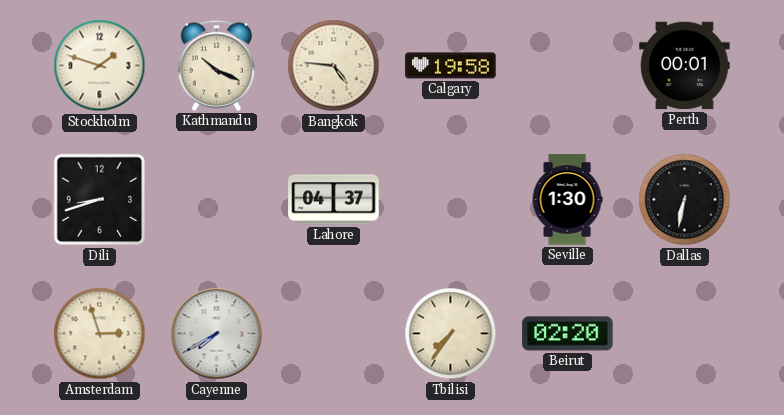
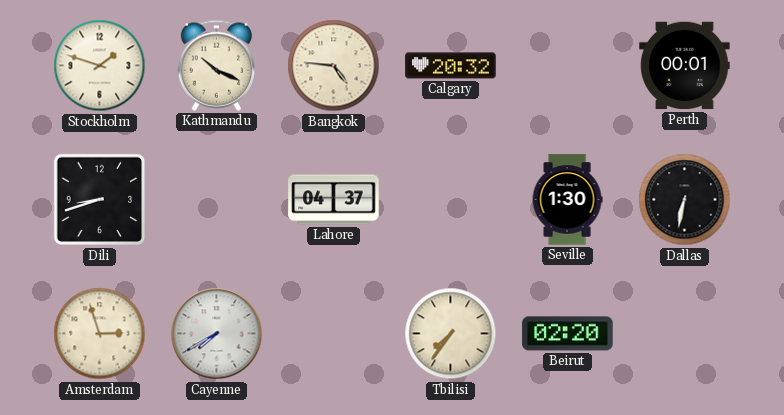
Calgary: 19:58 -> 20:32 (451, 66)
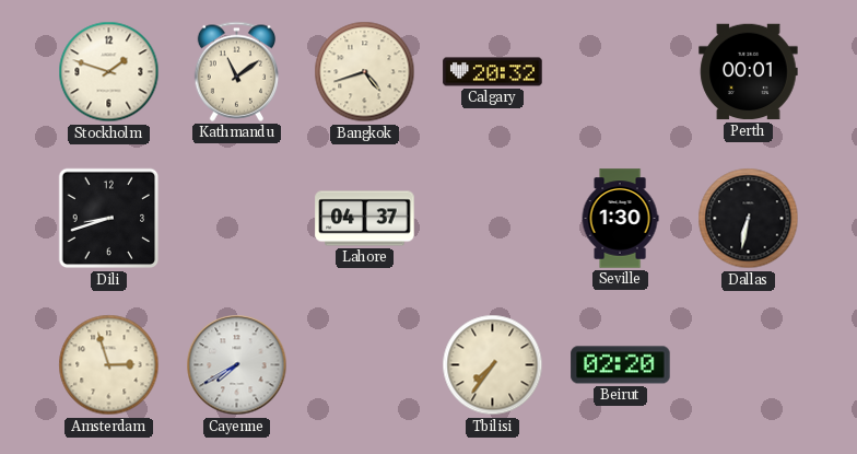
Kathmandu: 10:19 -> 11:09 (237, 71)
Bangkok: 4:46 -> 4:42 (365, 72)
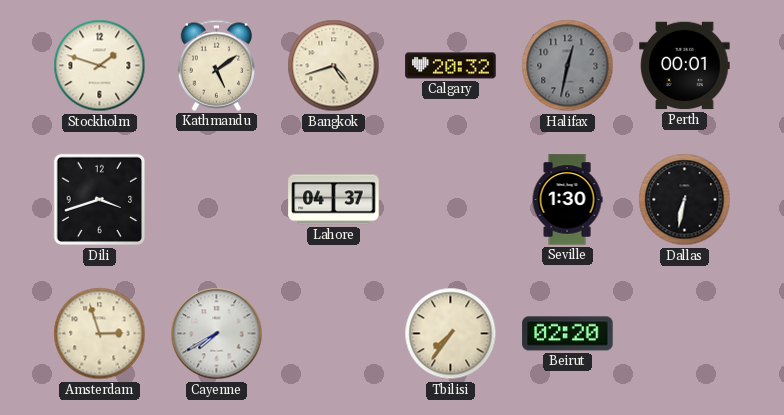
Kathmandu: 11:09 -> 5:09 (217, 65)
Halifax: none -> 12:32 (568, 66)
Dili: 8:42 -> 3:42 (100, 200)
